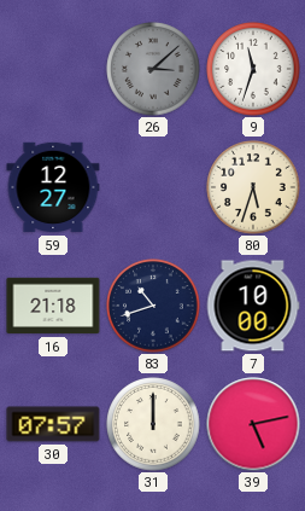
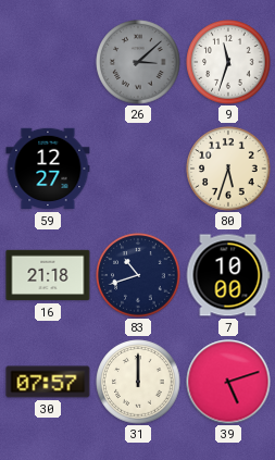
39: 5:13 -> 5:12 (228, 382)
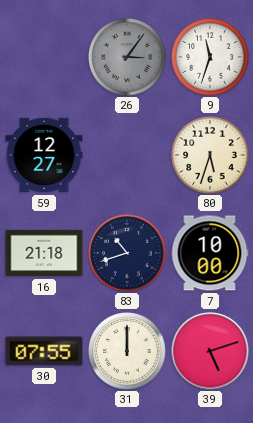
26: 3:08 -> 3:06 (127, 57)
30: 07:57 -> 07:55 (44, 351)
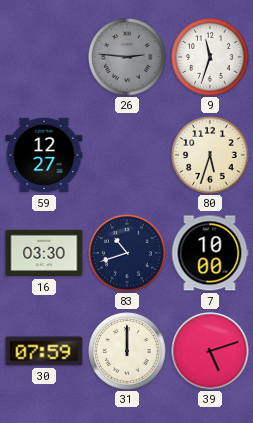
26: 3:06 -> 2:46 (127, 57)
16: 21:18 -> 03:30 (44, 253)
30: 07:55 -> 07:59 (44, 351)
